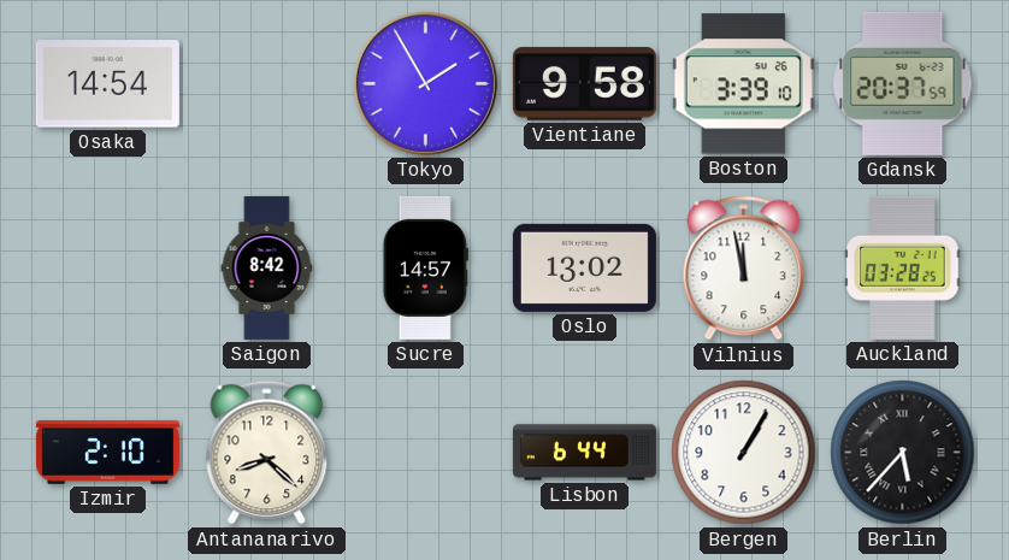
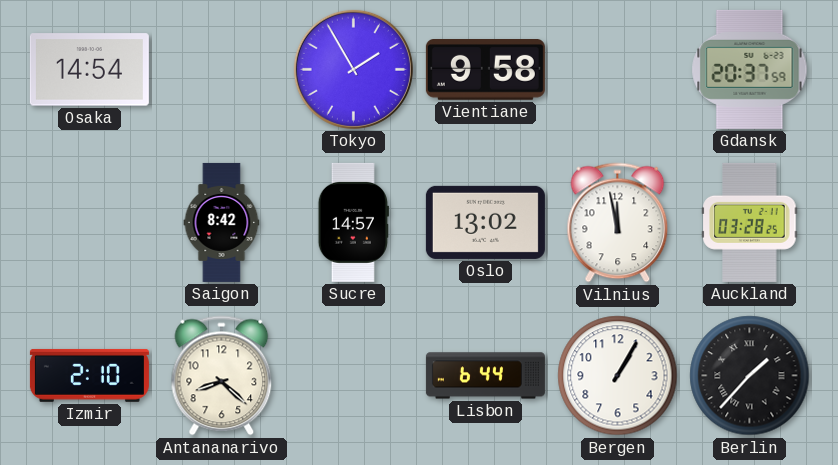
Boston: 3:39 -> none (743, 84)
Berlin: 5:37 -> 1:37 (750, 376)
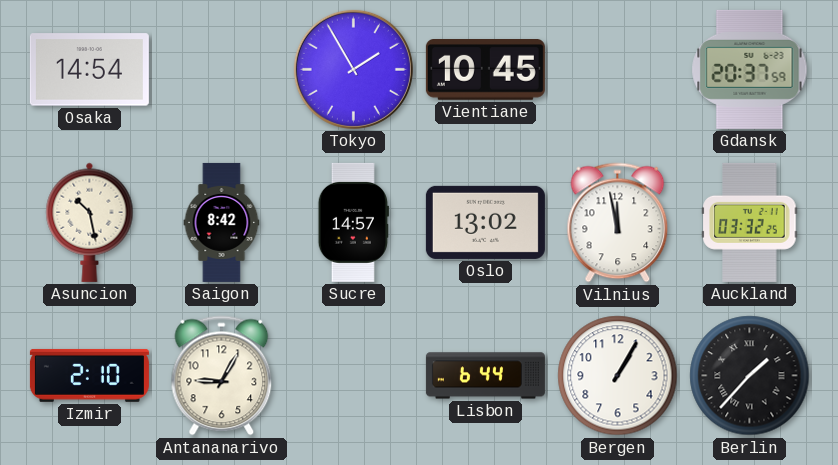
Vientiane: 9:58 -> 10:45 (485, 70)
Asuncion: none -> 10:28 (90, 222)
Auckland: 03:28 -> 03:32 (750, 222)
Antananarivo: 8:22 -> 9:05 (222, 376)
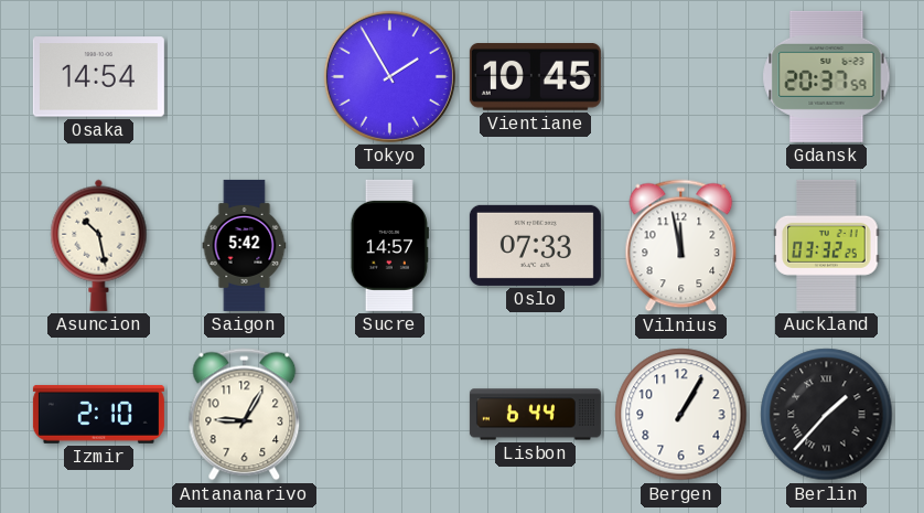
Saigon: 8:42 -> 5:42 (245, 245)
Oslo: 13:02 -> 07:33 (535, 245)
